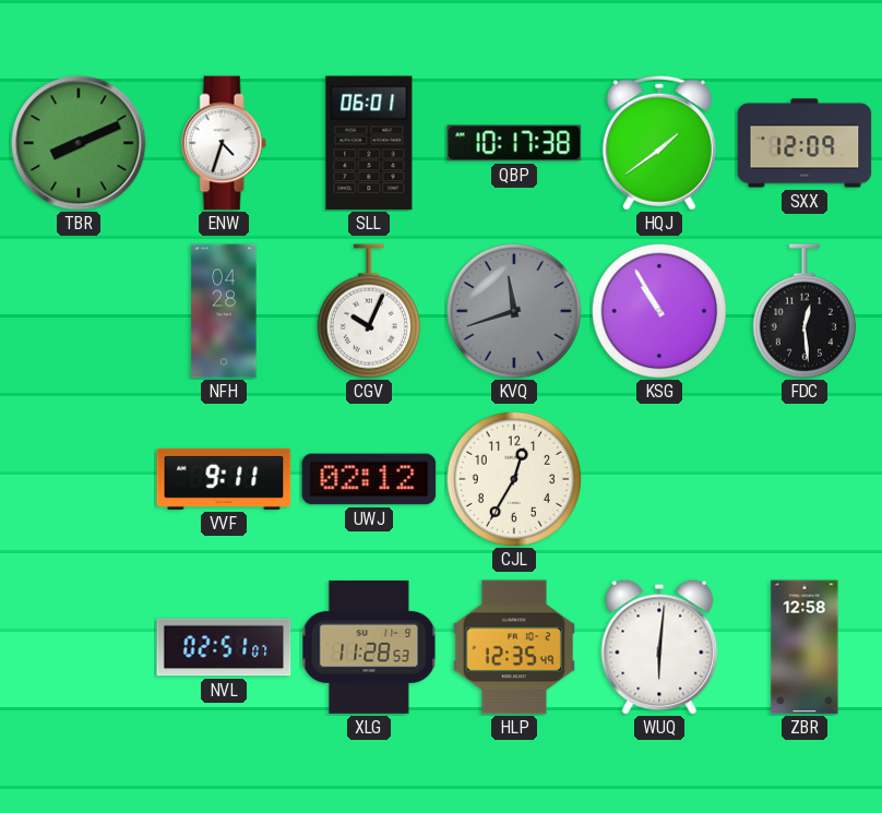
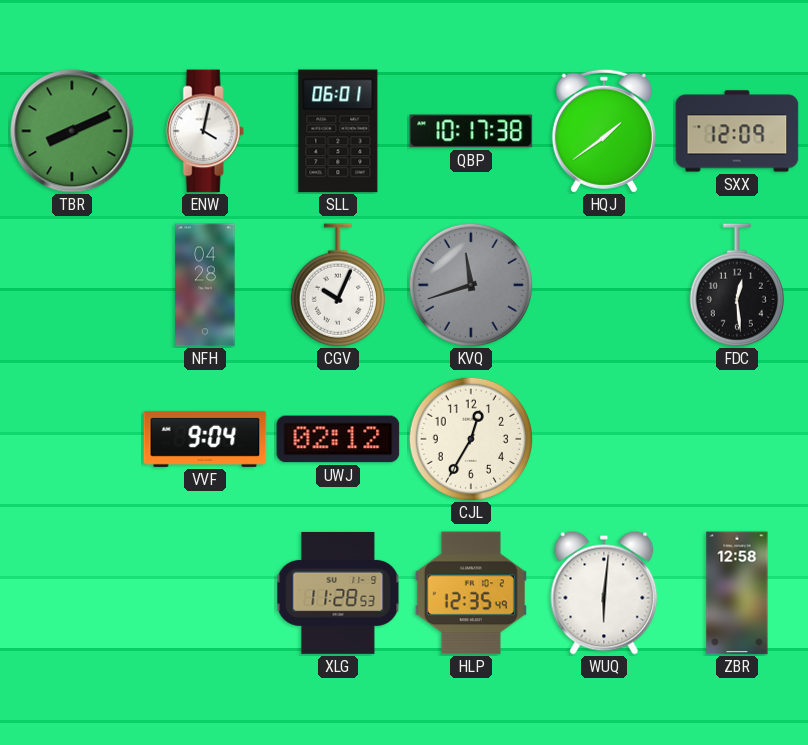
ENW: 4:33 -> 4:02 (205, 131)
KSG: 10:55 -> none (659, 311)
VVF: 9:11 -> 9:04 (205, 439)
NVL: 02:51 -> none (224, 647)
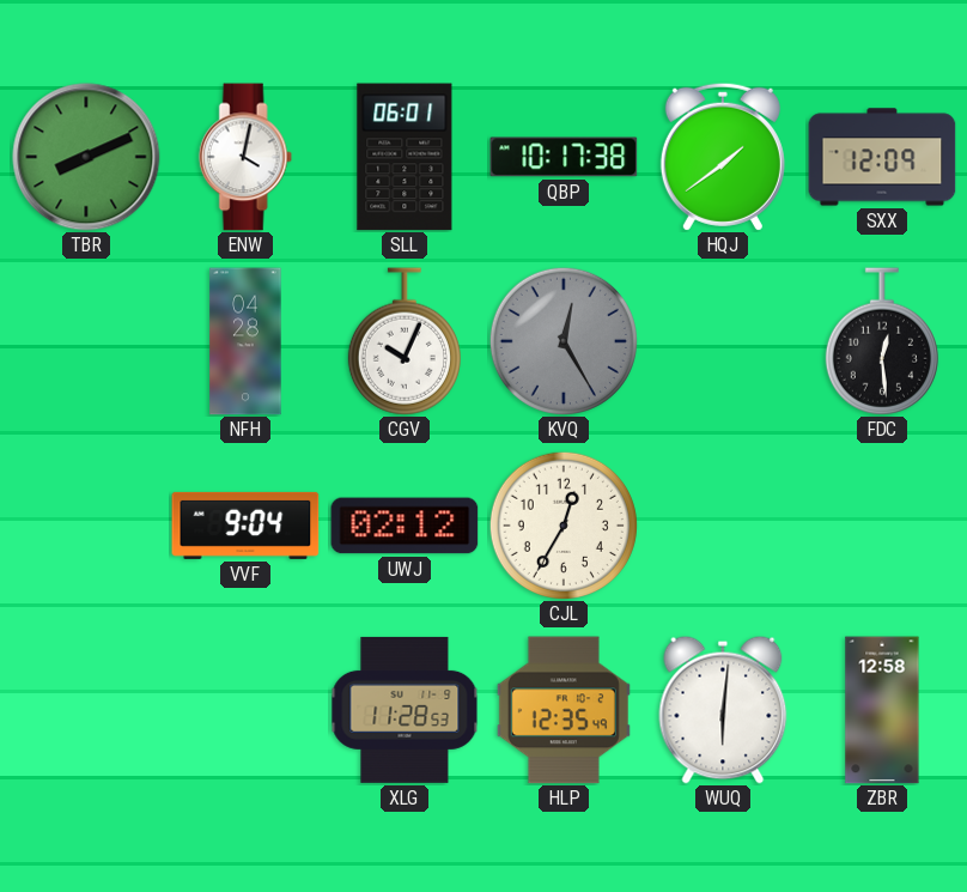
KVQ: 11:42 -> 12:25 (564, 341)
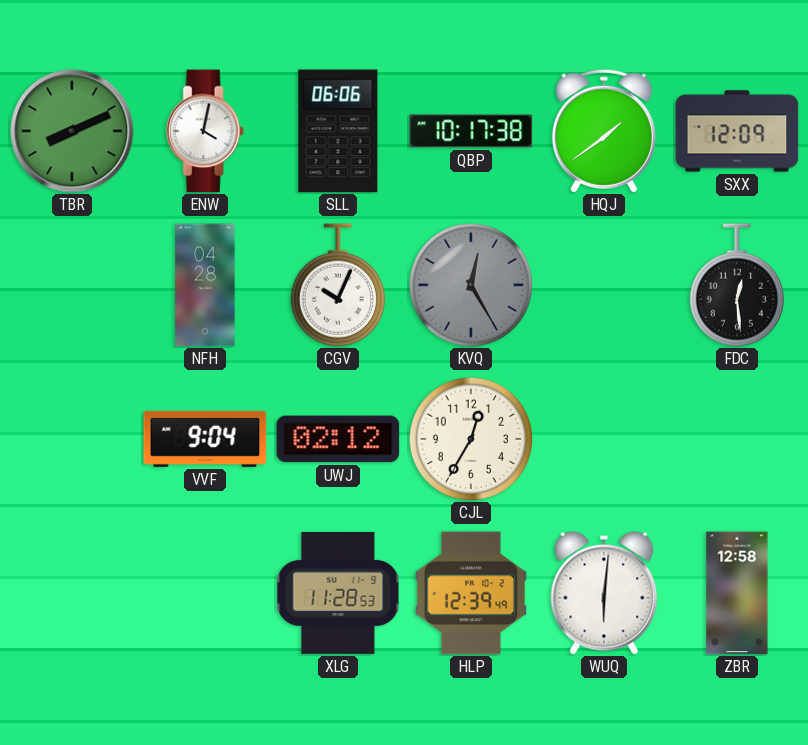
SLL: 06:01 -> 06:06 (338, 131)
HLP: 12:35 -> 12:39 (471, 593)
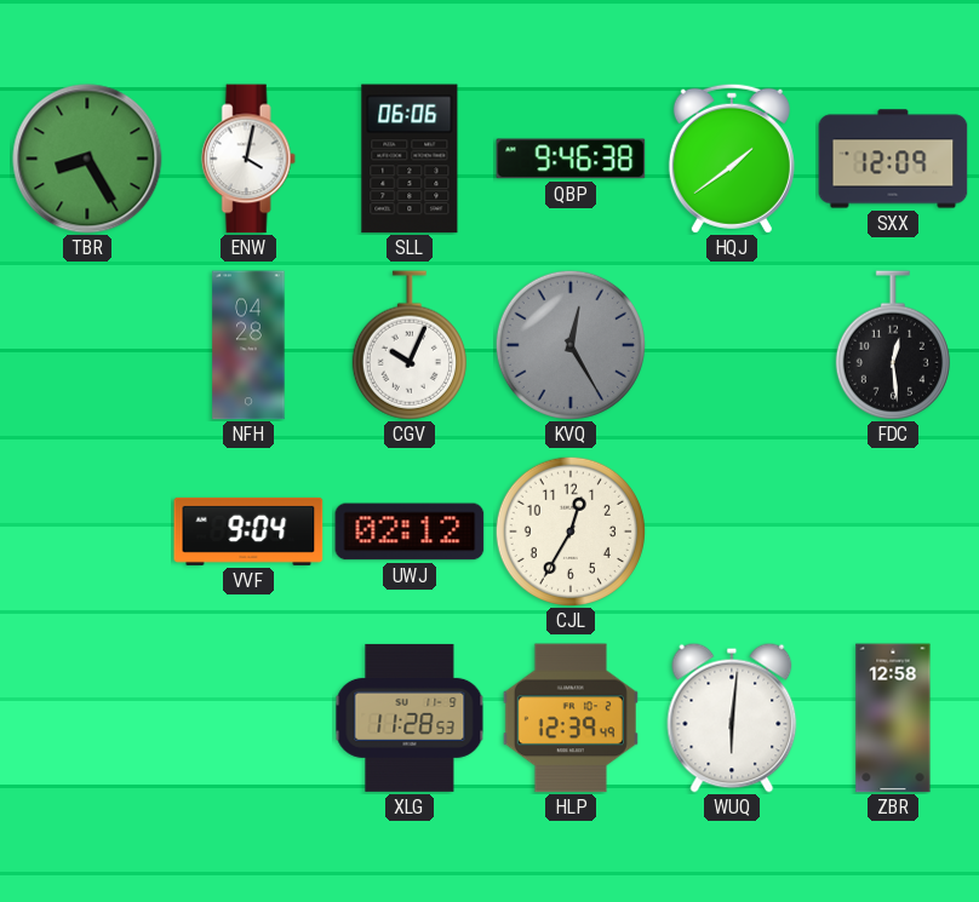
TBR: 8:11 -> 8:25 (87, 159)
QBP: 10:17 -> 9:46 (571, 159)
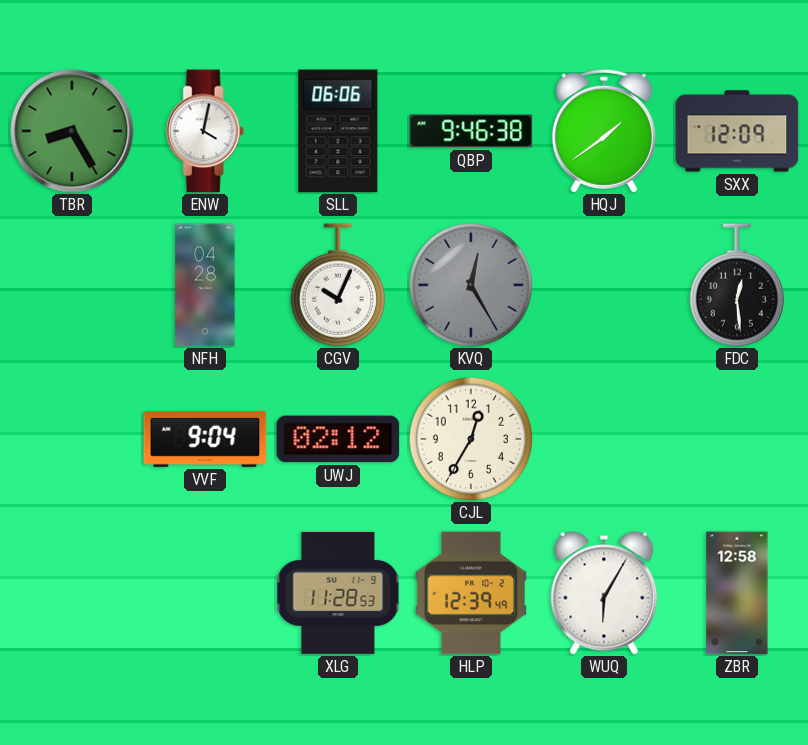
WUQ: 6:01 -> 6:05 (604, 593)
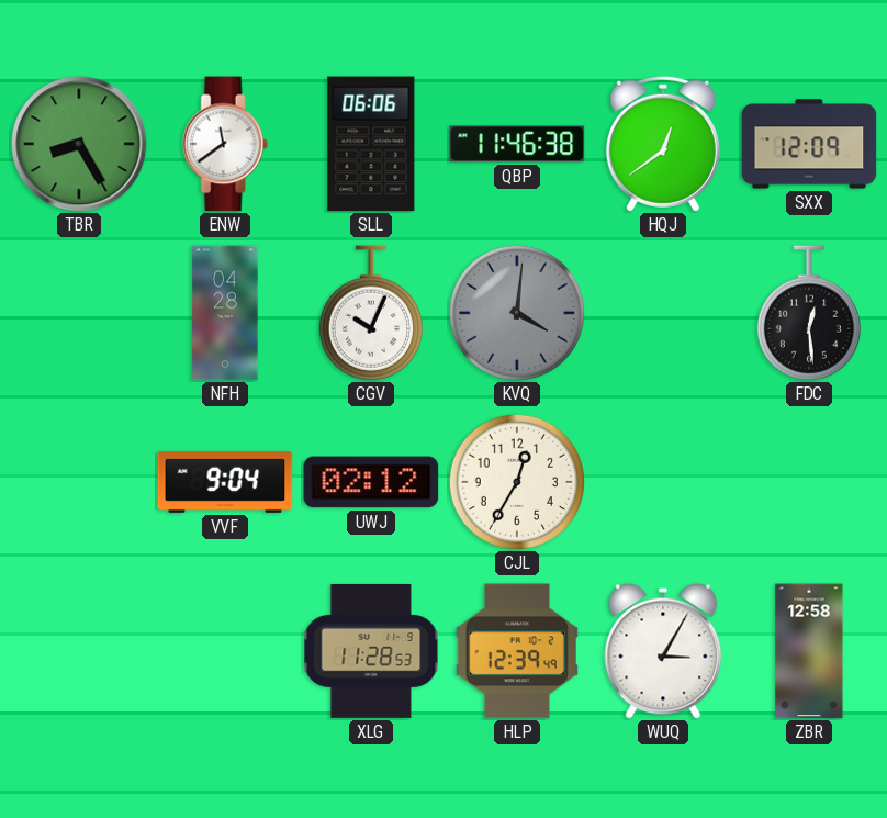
ENW: 4:02 -> 11:39 (225, 144)
QBP: 9:46 -> 11:46 (517, 144)
HQJ: 1:39 -> 12:39 (663, 144)
KVQ: 12:25 -> 4:01 (517, 313)
WUQ: 6:05 -> 3:05 (663, 651)
